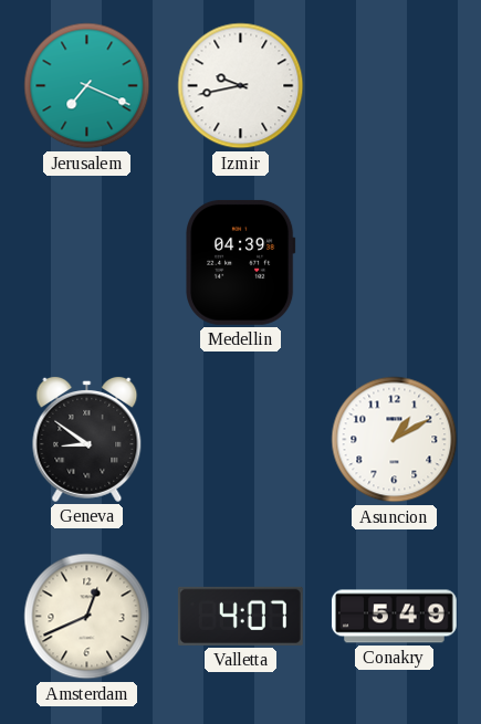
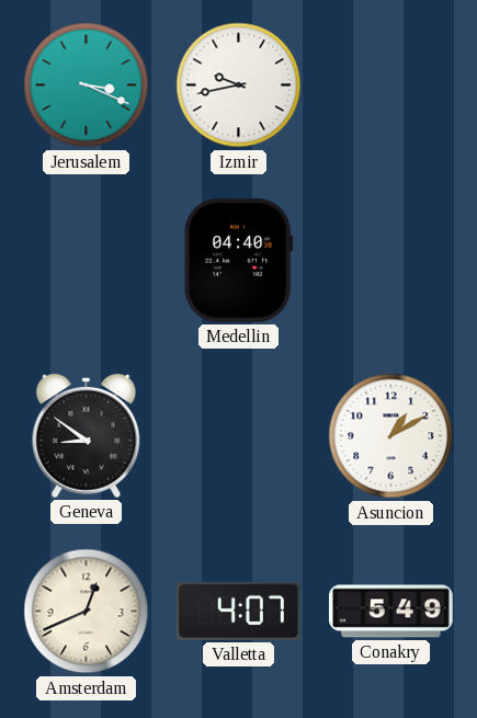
Jerusalem: 7:19 -> 3:19 (87, 86)
Medellin: 04:39 -> 04:40 (239, 260)
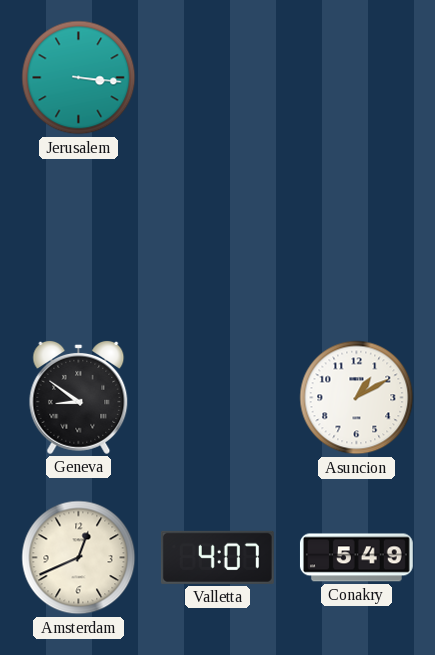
Jerusalem: 3:19 -> 3:16 (79, 78)
Izmir: 9:43 -> none (239, 86)
Medellin: 04:40 -> none (239, 260)
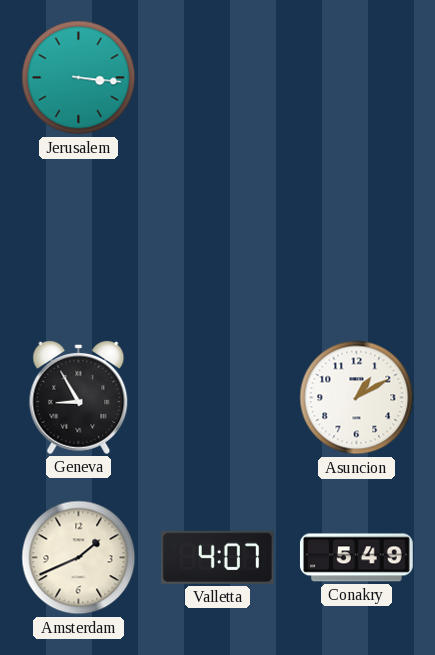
Geneva: 8:51 -> 8:55 (79, 397)
Amsterdam: 12:41 -> 1:41 (79, 558)
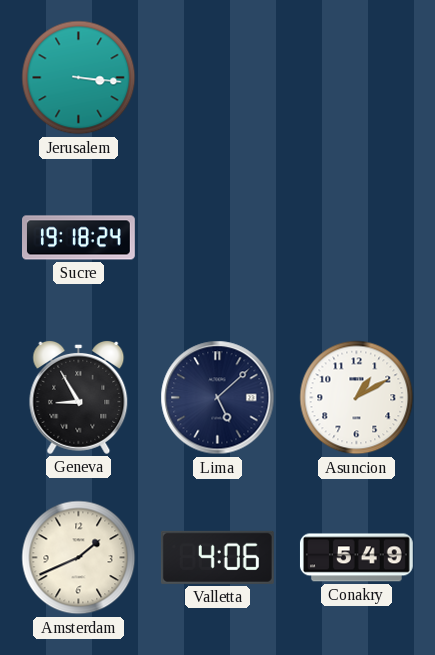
Sucre: none -> 19:18 (79, 238)
Lima: none -> 5:08 (218, 398)
Valletta: 4:07 -> 4:06 (217, 557)
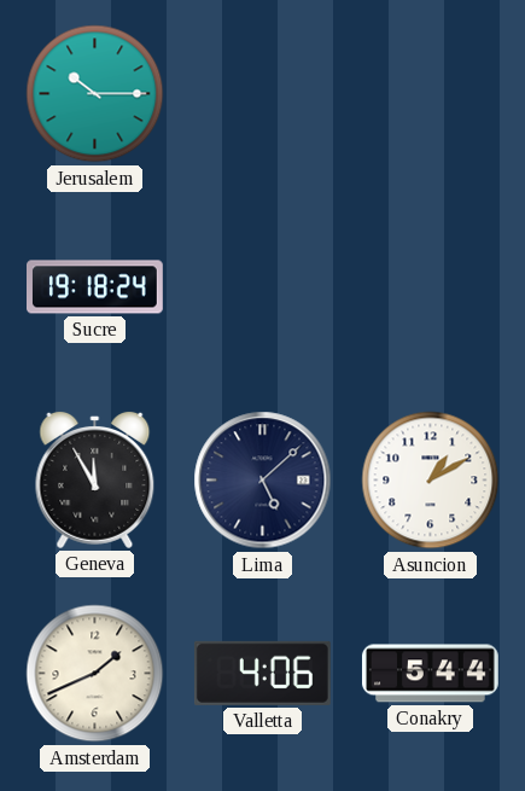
Jerusalem: 3:16 -> 10:15 (95, 94)
Geneva: 8:55 -> 11:55 (95, 479)
Conakry: 5:49 -> 5:44 (430, 674)
